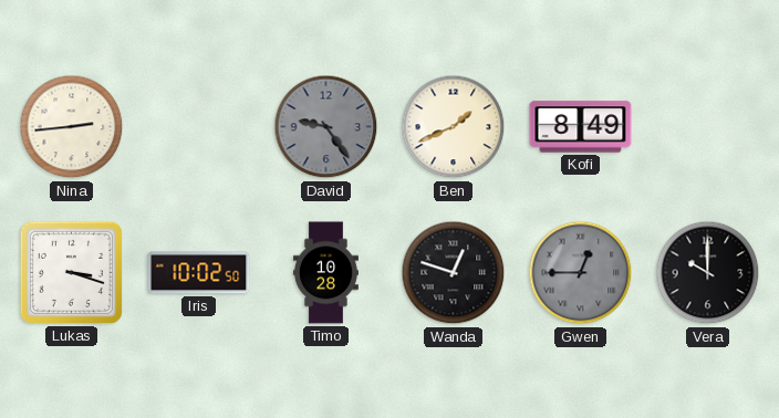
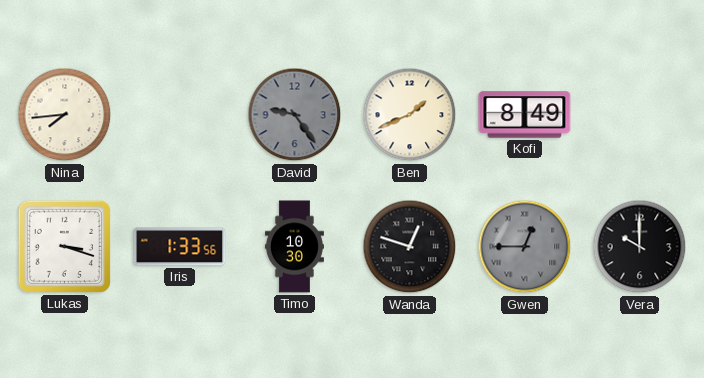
Nina: 2:44 -> 7:44 (65, 115)
Iris: 10:02 -> 1:33 (180, 247)
Timo: 10:28 -> 10:30 (294, 247)
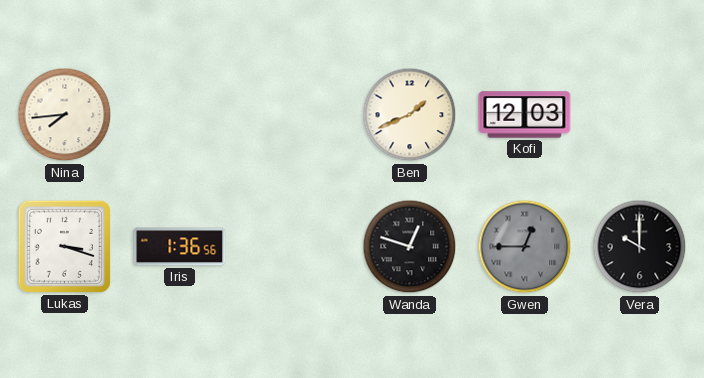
David: 9:24 -> none (295, 115)
Kofi: 8:49 -> 12:03 (525, 115)
Iris: 1:33 -> 1:36 (180, 247)
Timo: 10:30 -> none (294, 247)
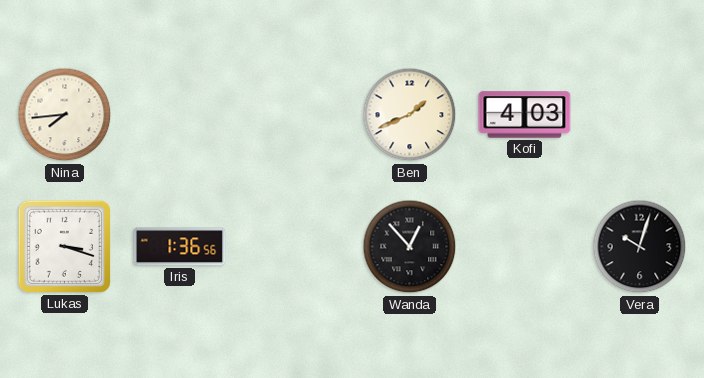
Kofi: 12:03 -> 4:03 (525, 115)
Wanda: 12:48 -> 12:53 (410, 247)
Gwen: 12:45 -> none (525, 247)
Vera: 10:00 -> 10:03 (640, 247)
